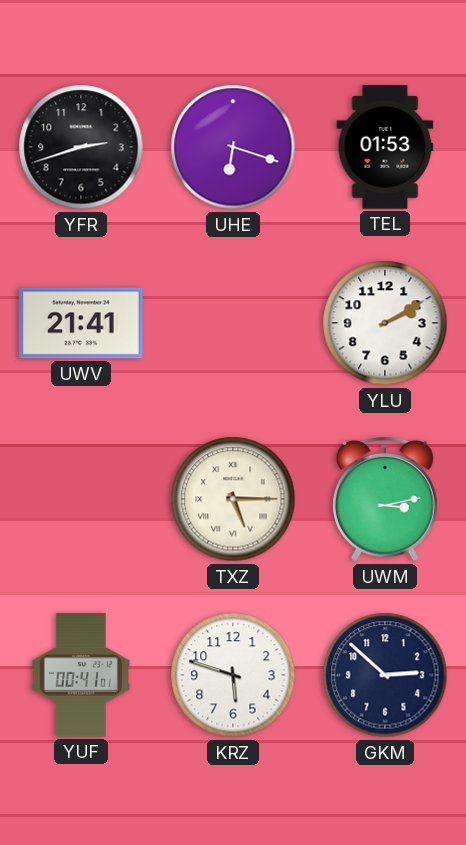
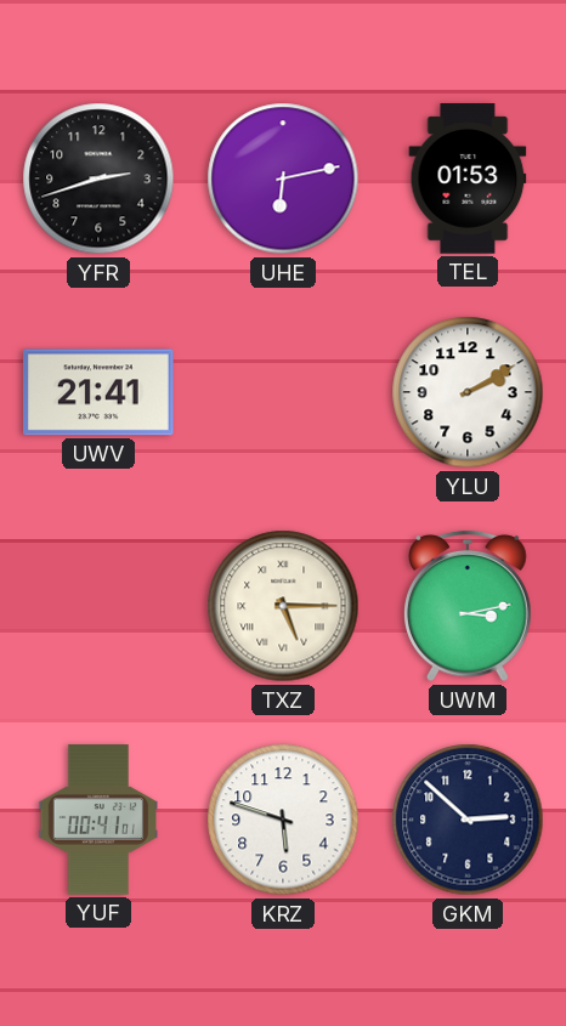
UHE: 6:18 -> 6:13 (283, 178)
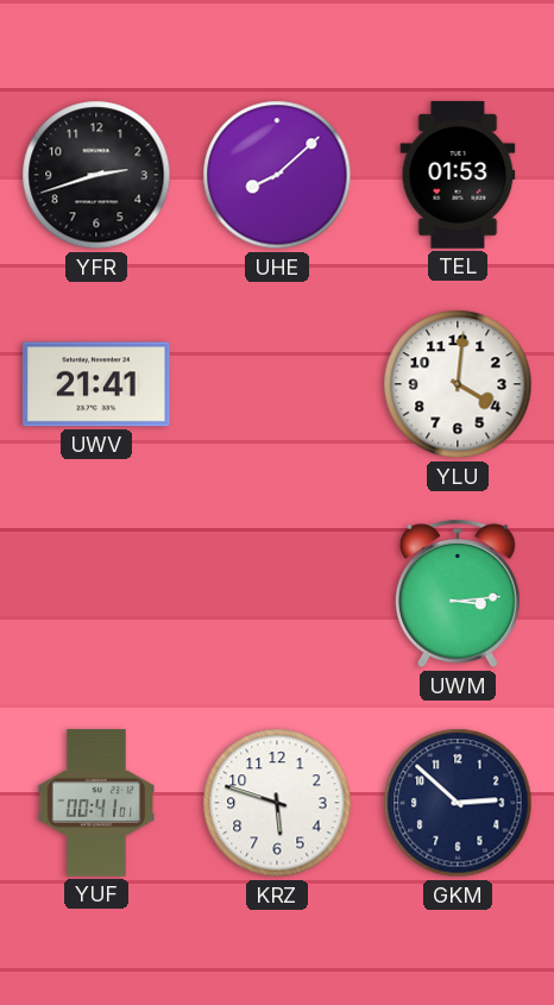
UHE: 6:13 -> 8:08 (277, 175)
YLU: 2:10 -> 4:01 (458, 384)
TXZ: 5:15 -> none (283, 606)
UWM: 3:13 -> 3:14 (459, 593)
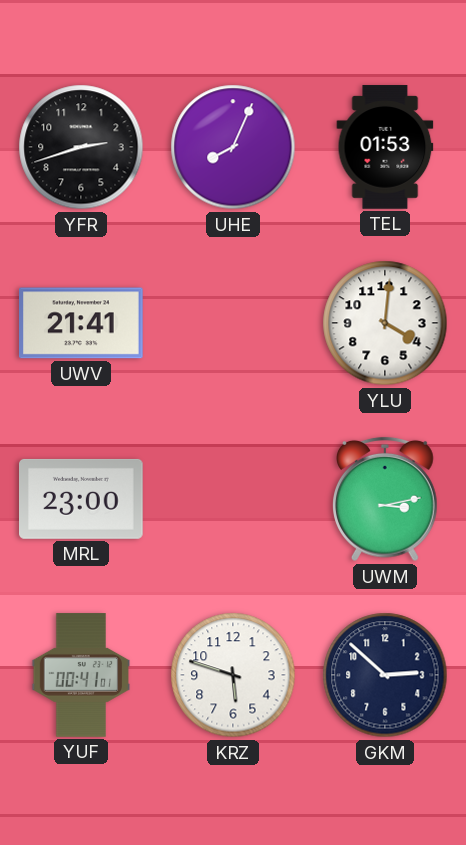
UHE: 8:08 -> 8:04 (233, 147)
MRL: none -> 23:00 (82, 499)
UWM: 3:14 -> 3:13 (386, 499)
